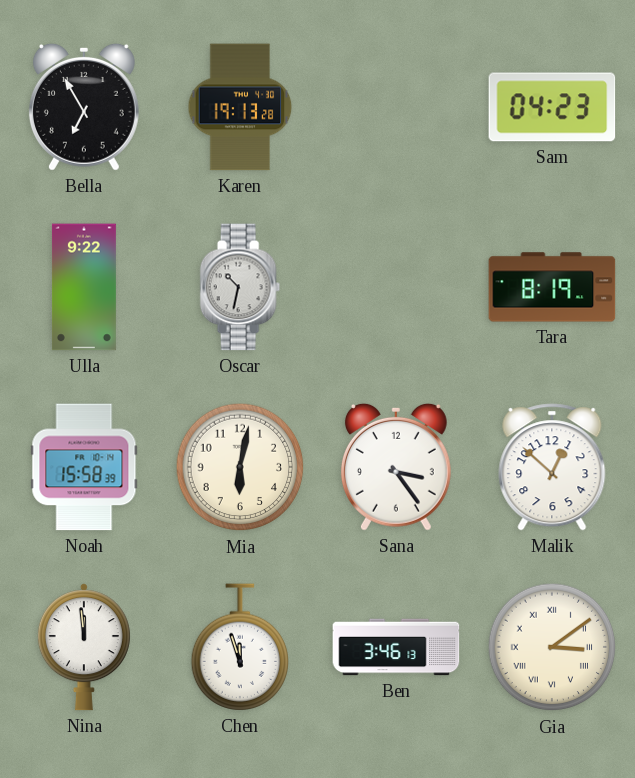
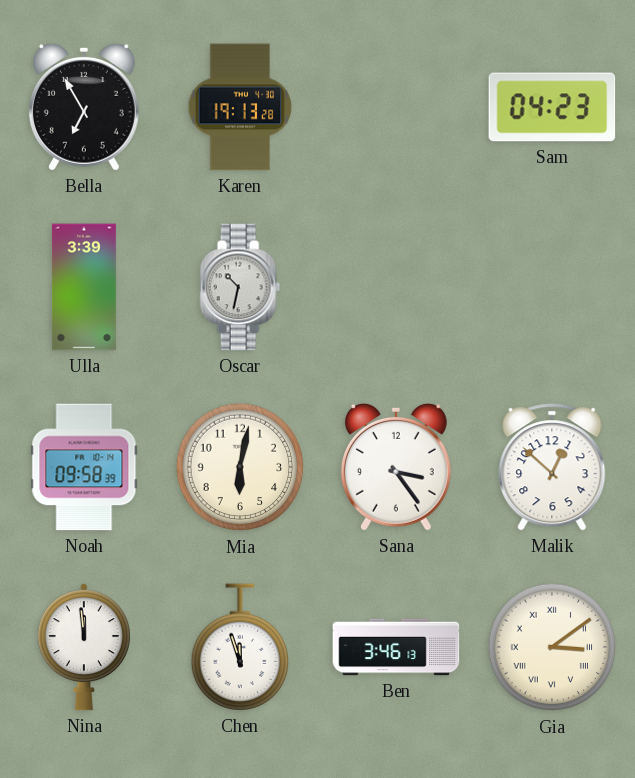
Ulla: 9:22 -> 3:39 (84, 287)
Tara: 8:19 -> none (552, 287)
Noah: 15:58 -> 09:58 (84, 467)
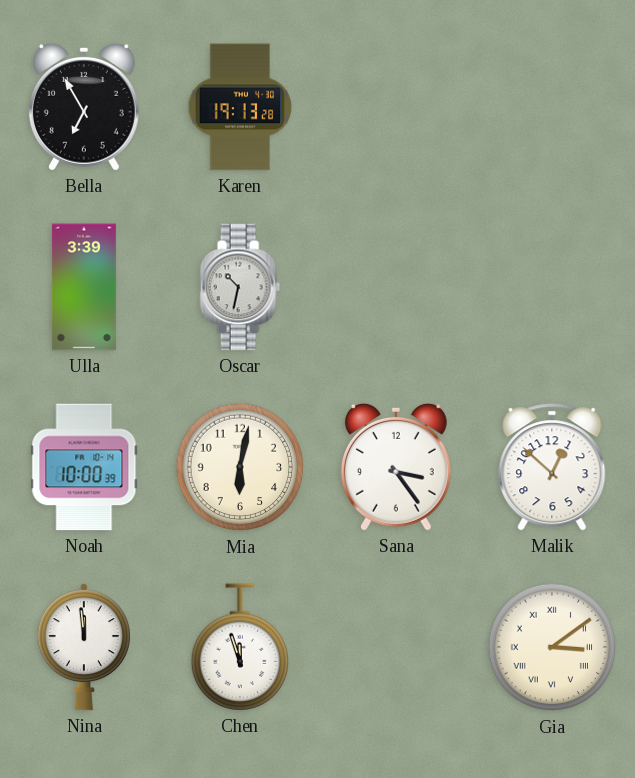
Sam: 04:23 -> none (552, 107)
Noah: 09:58 -> 10:00 (84, 467)
Ben: 3:46 -> none (396, 647)
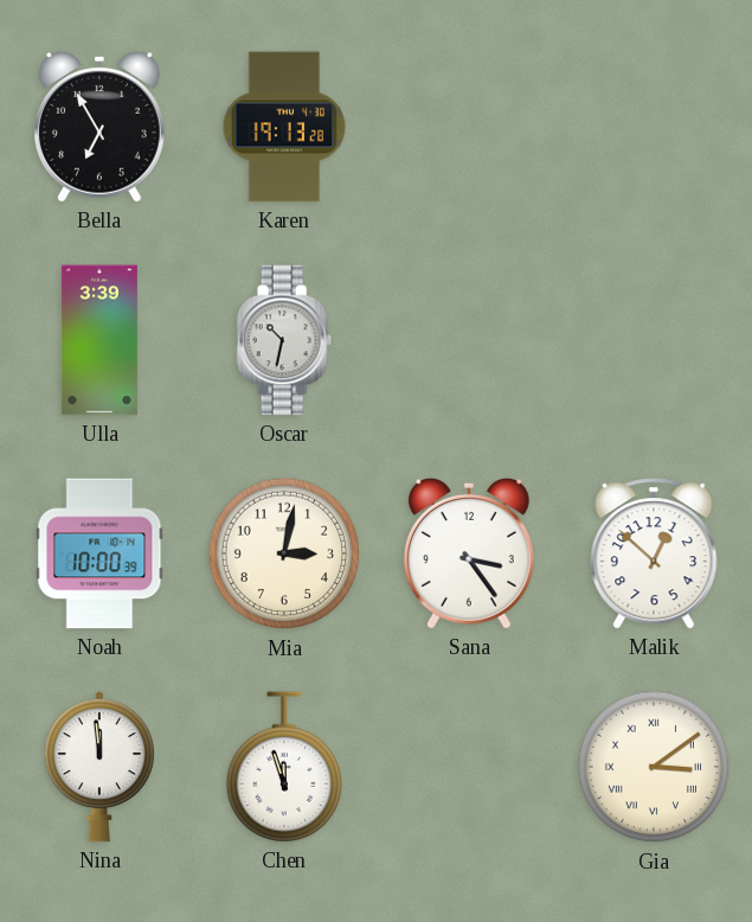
Mia: 6:02 -> 3:02 (284, 553)
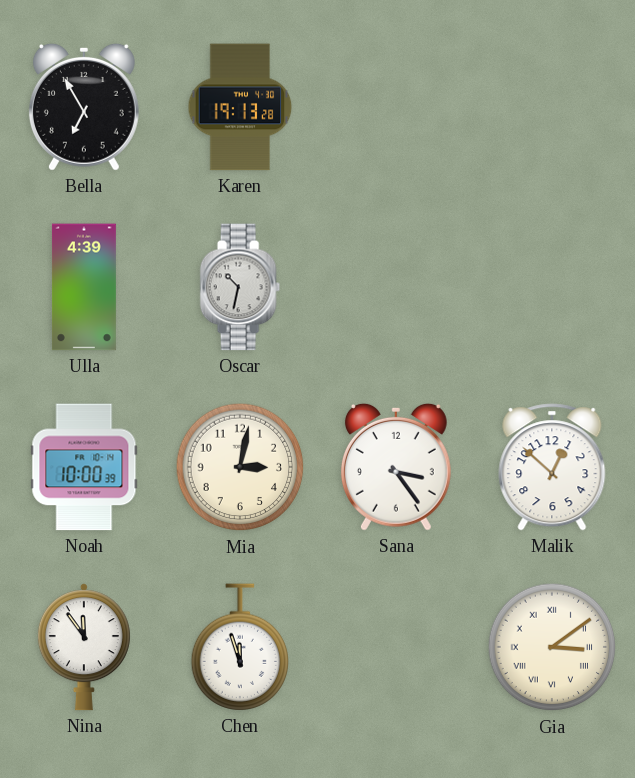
Ulla: 3:39 -> 4:39 (84, 287)
Nina: 11:59 -> 11:54 (84, 647)
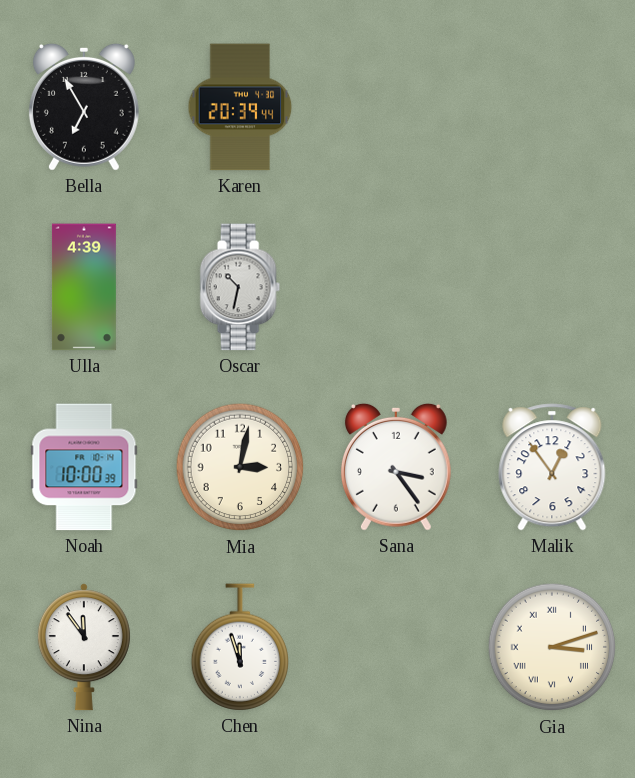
Karen: 19:13 -> 20:39 (240, 107)
Malik: 12:52 -> 12:54 (552, 467)
Gia: 3:09 -> 3:12 (552, 647)
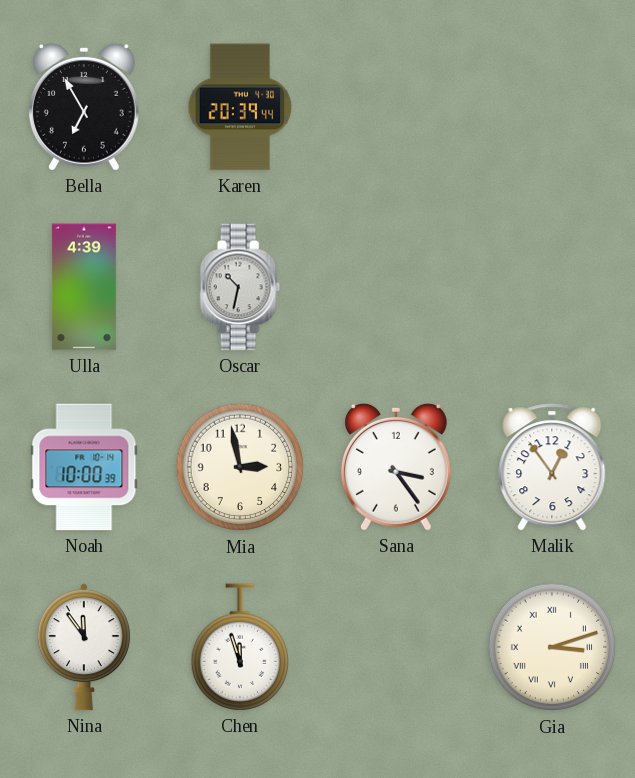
Mia: 3:02 -> 2:58 (240, 467)
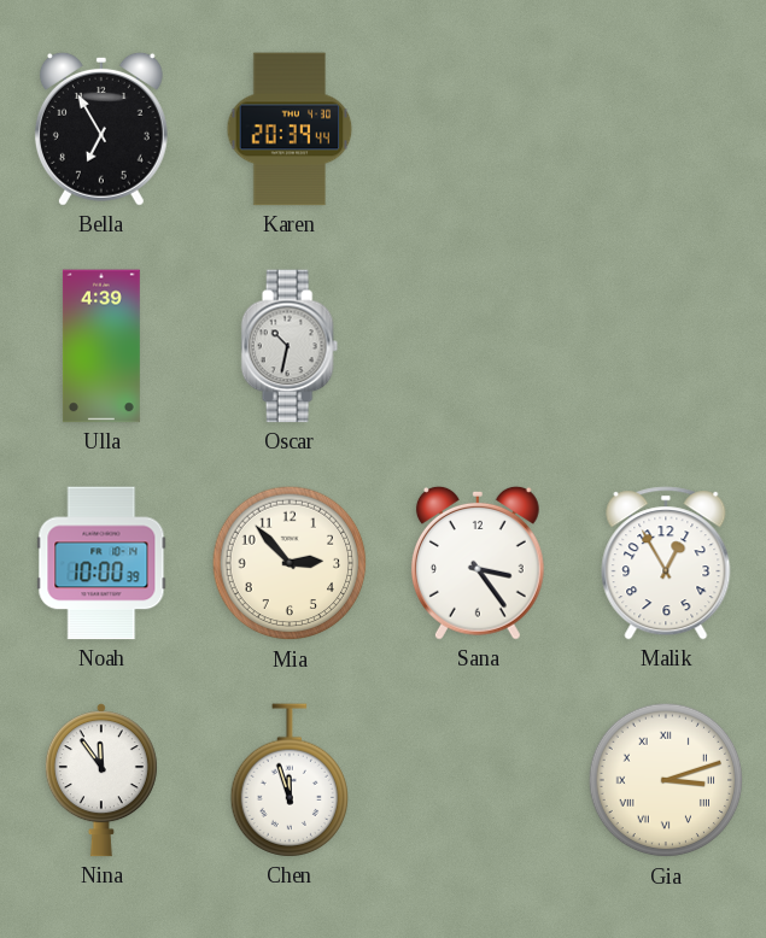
Mia: 2:58 -> 2:53 (290, 563)
Malik: 12:54 -> 12:55 (666, 563)
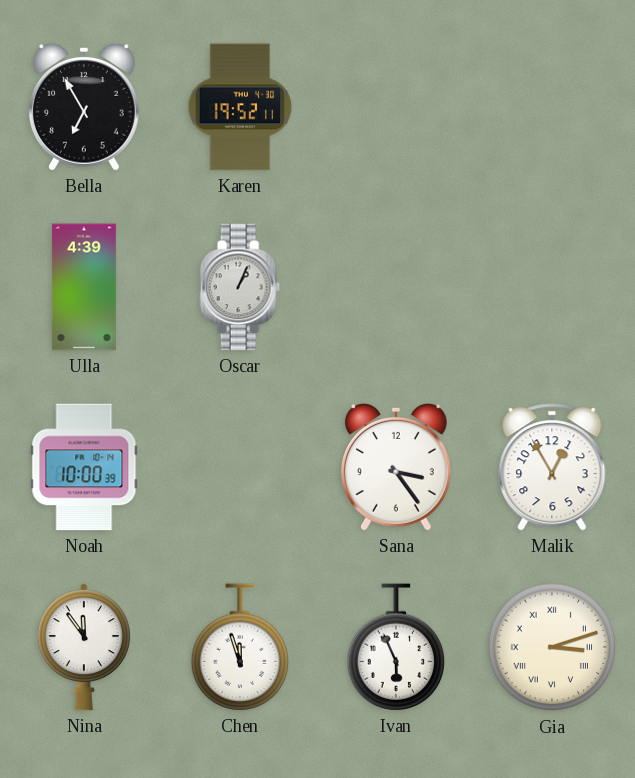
Karen: 20:39 -> 19:52 (240, 107)
Oscar: 10:32 -> 1:04 (240, 287)
Mia: 2:53 -> none (290, 563)
Ivan: none -> 5:56 (395, 647)
